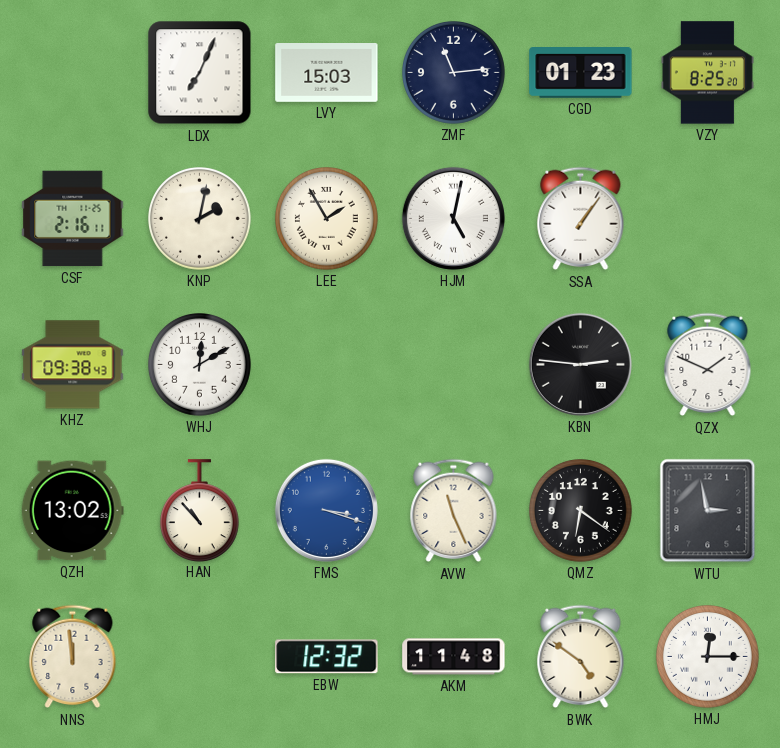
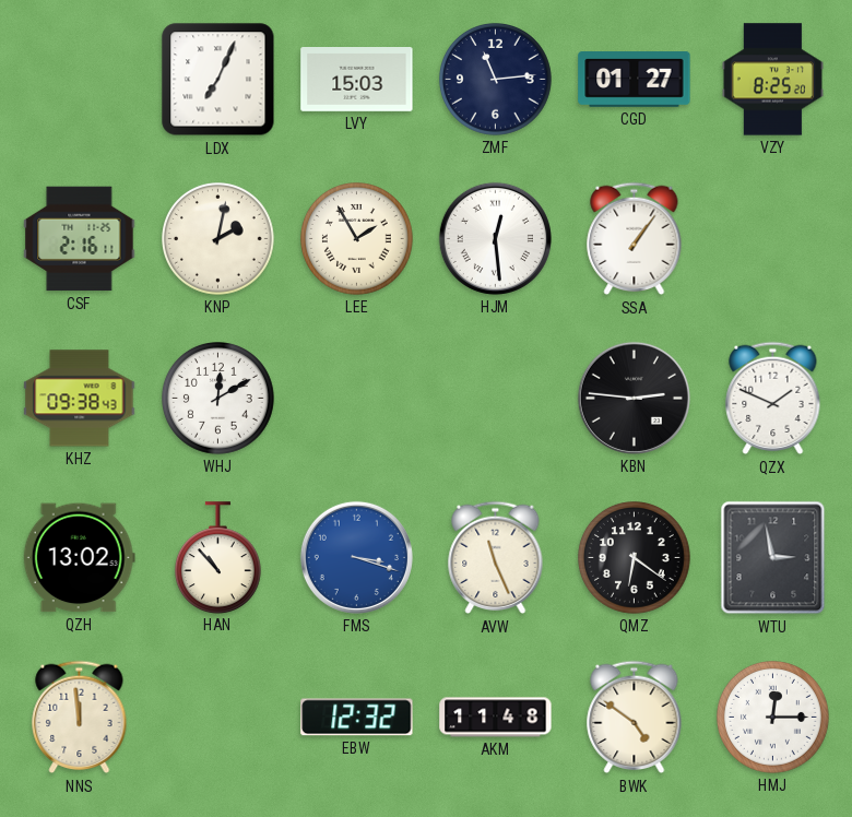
CGD: 01:23 -> 01:27 (635, 80)
HJM: 5:02 -> 12:29 (495, 238)
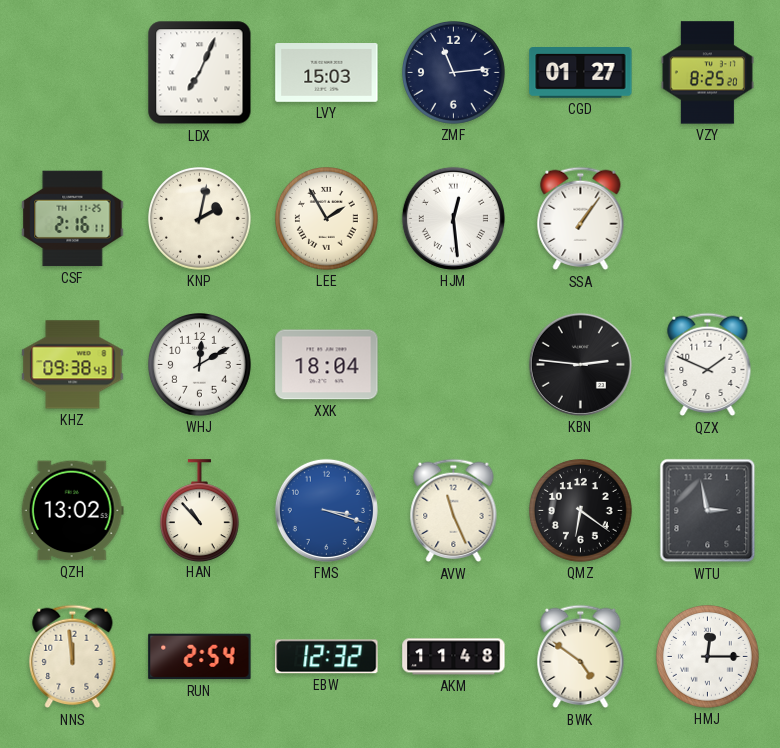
XXK: none -> 18:04 (327, 365)
RUN: none -> 2:54 (200, 657)
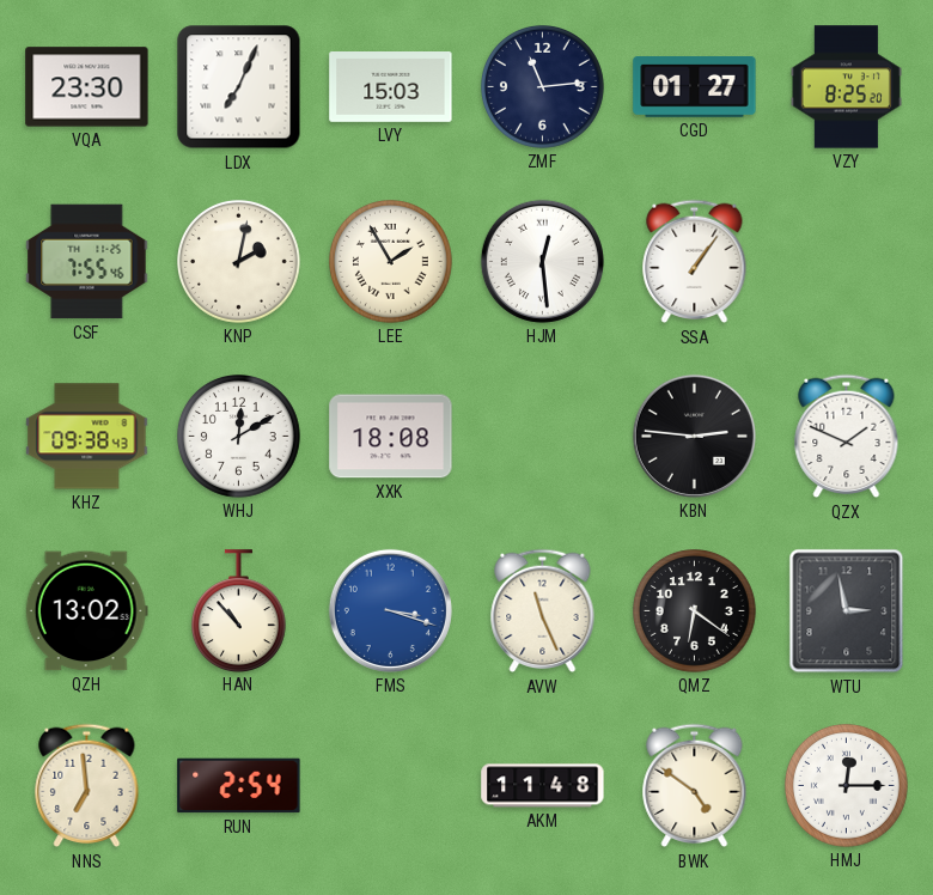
VQA: none -> 23:30 (87, 87)
CSF: 2:16 -> 7:55 (87, 262)
XXK: 18:04 -> 18:08 (391, 437)
NNS: 11:59 -> 6:59 (87, 786)
EBW: 12:32 -> none (327, 657)
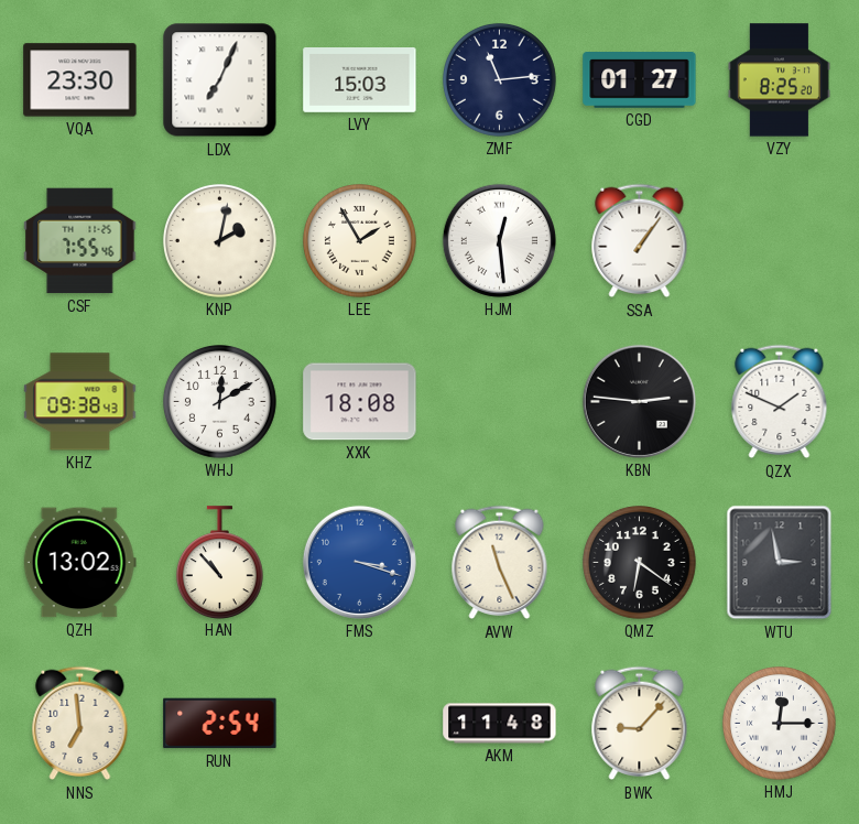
BWK: 4:51 -> 9:07 (640, 724)
